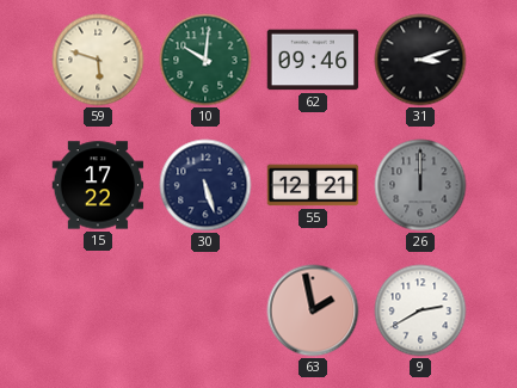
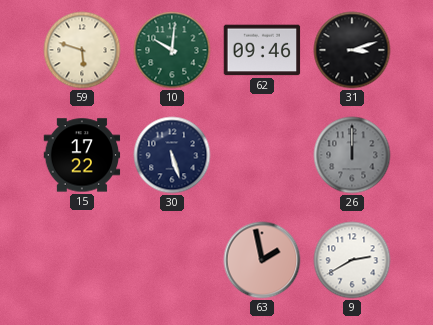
55: 12:21 -> none (313, 185)
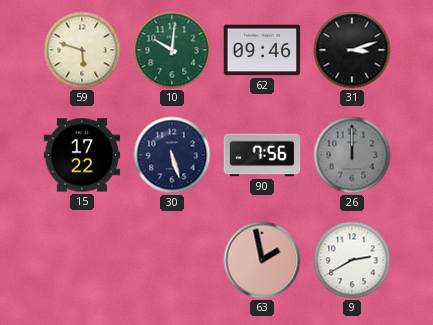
90: none -> 7:56 (262, 155)
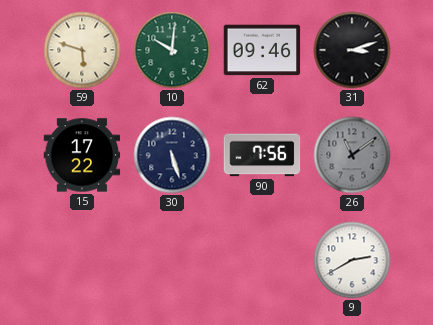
26: 12:00 -> 11:09 (352, 155)
63: 1:58 -> none (262, 260)
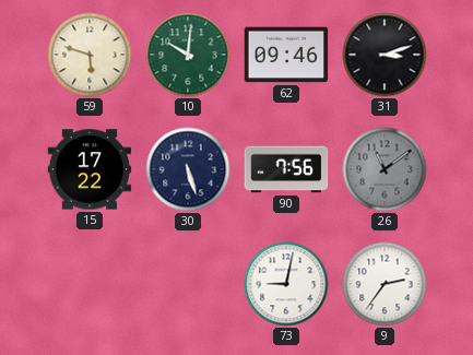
73: none -> 9:02 (286, 284)
9: 2:40 -> 2:36 (385, 284)
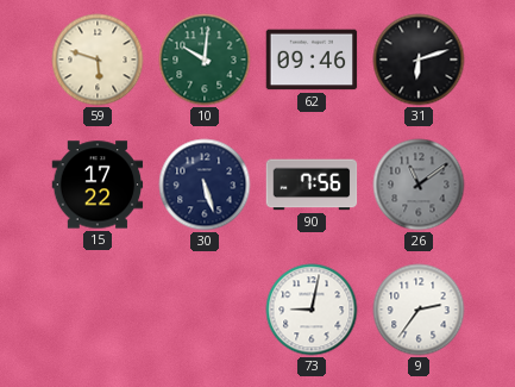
31: 3:12 -> 6:12 (419, 60)
